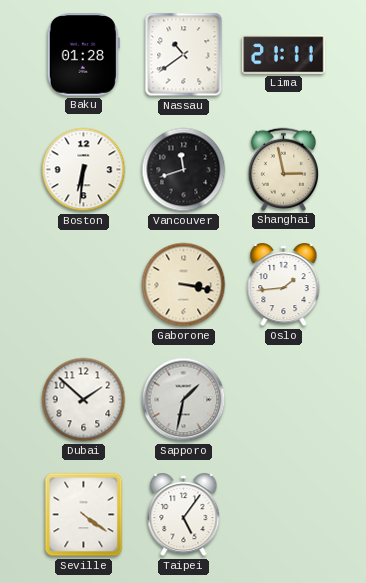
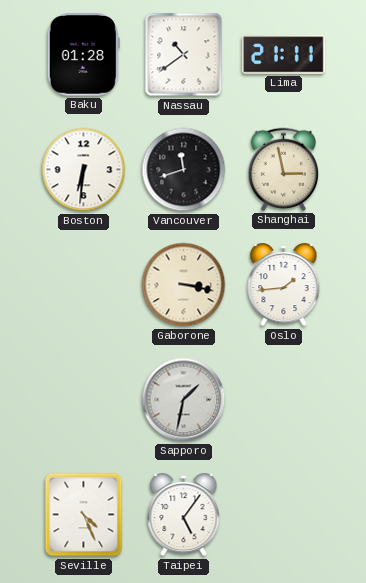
Dubai: 1:52 -> none (84, 400)
Seville: 4:21 -> 4:26 (84, 515)
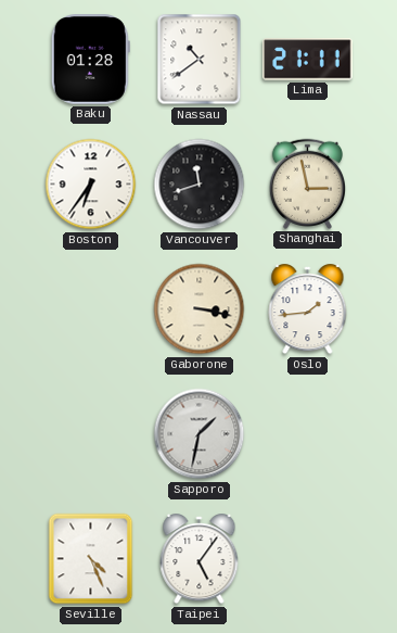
Boston: 6:31 -> 6:36 (91, 185)
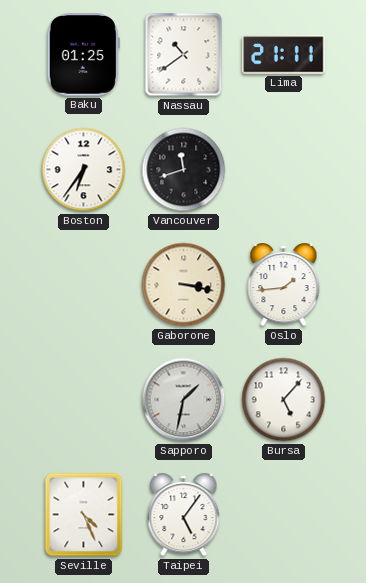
Baku: 01:28 -> 01:25 (83, 55)
Shanghai: 2:58 -> none (307, 183)
Bursa: none -> 5:07 (284, 400)
